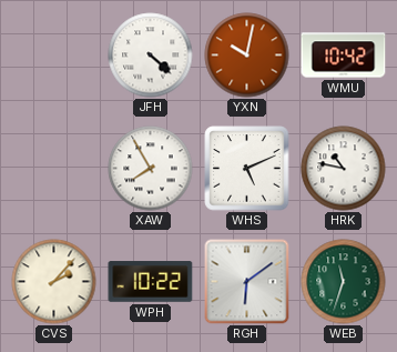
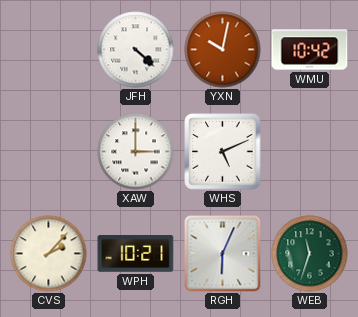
XAW: 7:55 -> 3:00 (136, 152)
HRK: 10:47 -> none (344, 169)
WPH: 10:22 -> 10:21 (136, 254)
RGH: 6:09 -> 6:04 (223, 254)
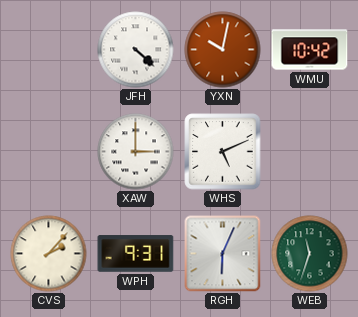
WPH: 10:21 -> 9:31 (136, 254)
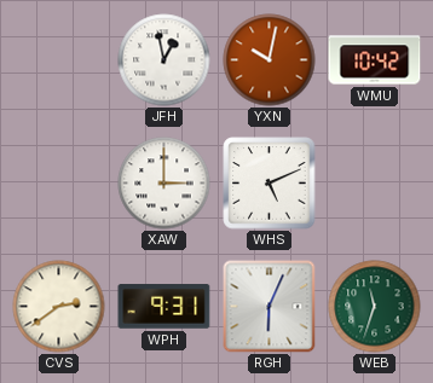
JFH: 4:22 -> 12:58 (164, 60)
CVS: 2:07 -> 2:39 (59, 307)
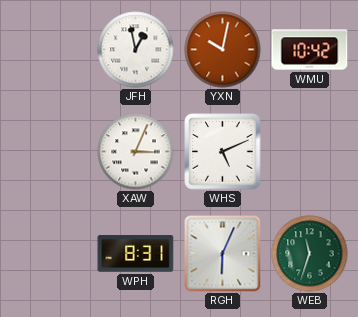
XAW: 3:00 -> 3:04 (136, 152)
CVS: 2:39 -> none (59, 307)
WPH: 9:31 -> 8:31 (136, 254)
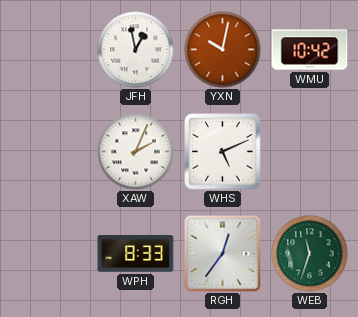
XAW: 3:04 -> 2:04 (136, 152)
WPH: 8:31 -> 8:33 (136, 254)
RGH: 6:04 -> 12:36 (223, 254)
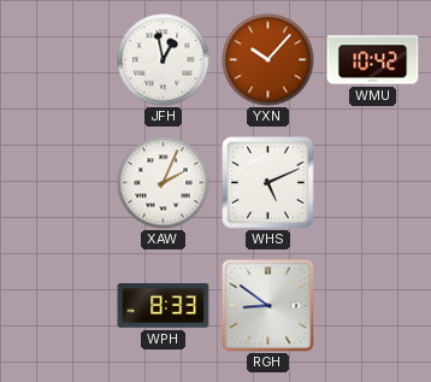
YXN: 10:02 -> 10:07 (268, 60)
RGH: 12:36 -> 8:51 (268, 306)
WEB: 11:33 -> none (310, 254)
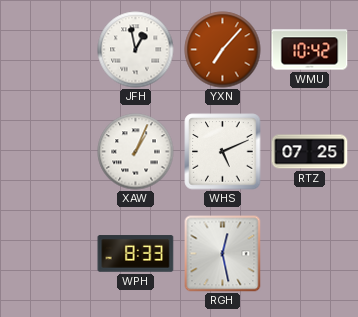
YXN: 10:07 -> 7:07 (223, 50)
XAW: 2:04 -> 1:04 (136, 152)
RTZ: none -> 07:25 (310, 152)
RGH: 8:51 -> 12:28 (223, 254)
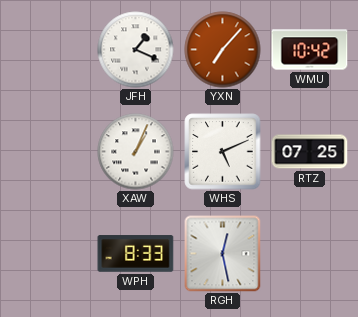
JFH: 12:58 -> 1:19 (136, 50)
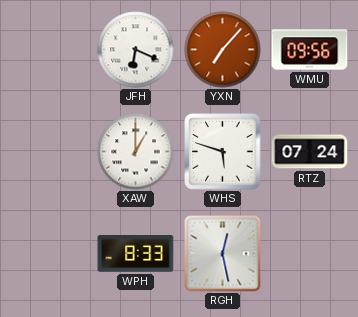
JFH: 1:19 -> 6:19 (136, 50)
WMU: 10:42 -> 09:56 (310, 50)
XAW: 1:04 -> 1:00 (136, 152)
WHS: 5:11 -> 5:48 (223, 152)
RTZ: 07:25 -> 07:24 (310, 152)
